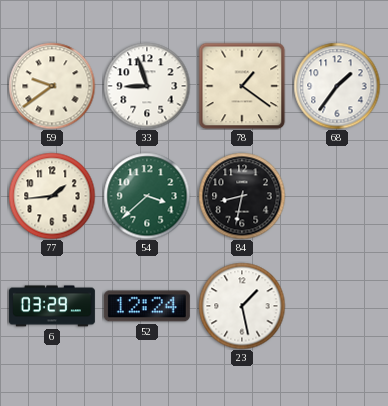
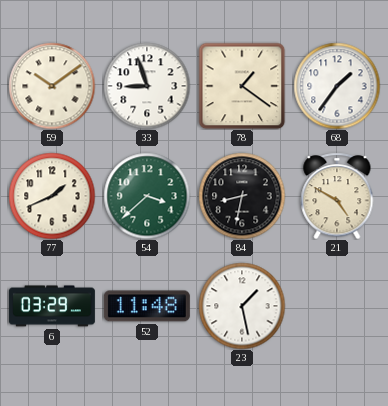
59: 9:39 -> 10:09 (52, 86)
77: 1:44 -> 1:41 (52, 196)
21: none -> 4:50 (337, 196)
52: 12:24 -> 11:48 (147, 306)
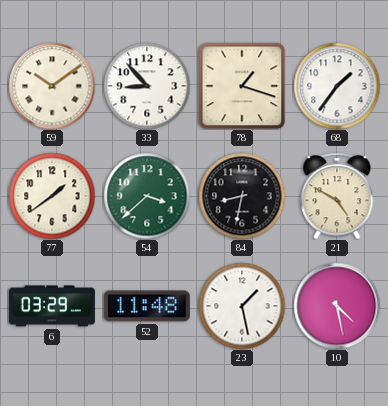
33: 8:57 -> 8:53 (147, 86)
78: 1:21 -> 1:18 (242, 86)
77: 1:41 -> 1:39 (52, 196)
10: none -> 4:28 (337, 306)
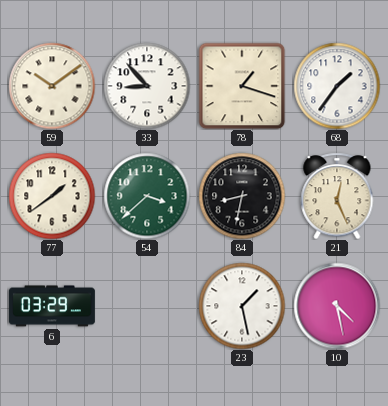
21: 4:50 -> 12:26 (337, 196)
52: 11:48 -> none (147, 306)
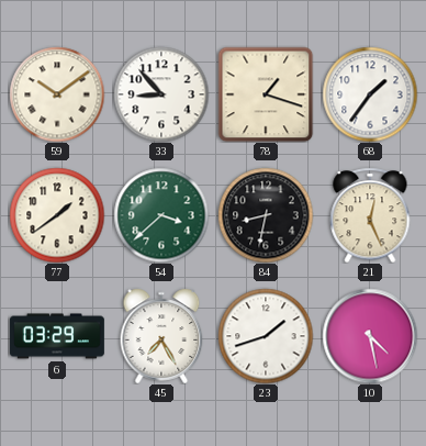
45: none -> 7:25 (161, 336)
23: 1:28 -> 1:42 (266, 336)
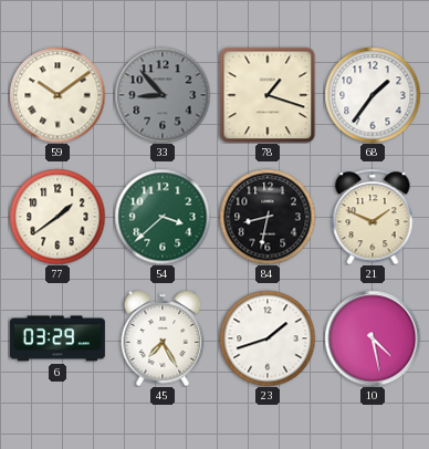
33 dial: white -> grey (163, 95)
21: 12:26 -> 1:49 (373, 217)
